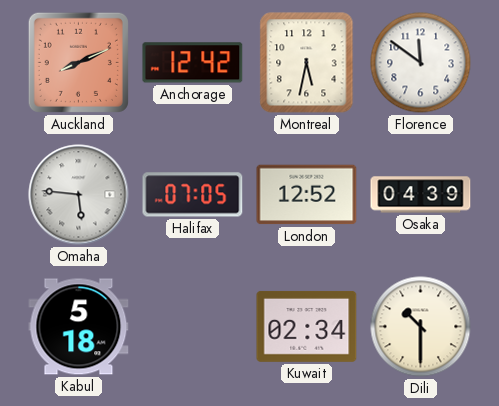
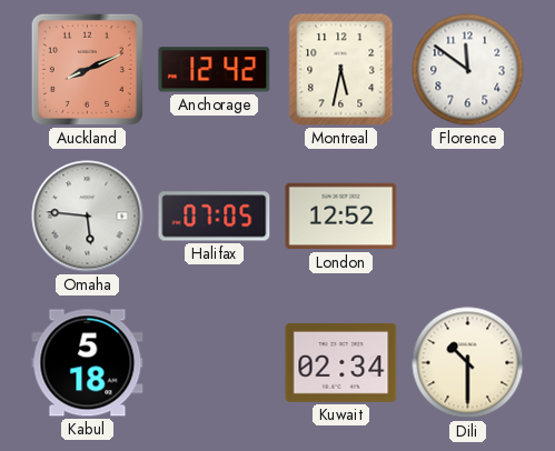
Osaka: 04:39 -> none (421, 195)
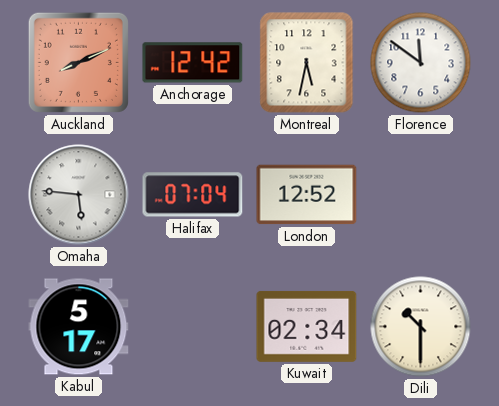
Halifax: 07:05 -> 07:04 (193, 195)
Kabul: 5:18 -> 5:17 (79, 327)
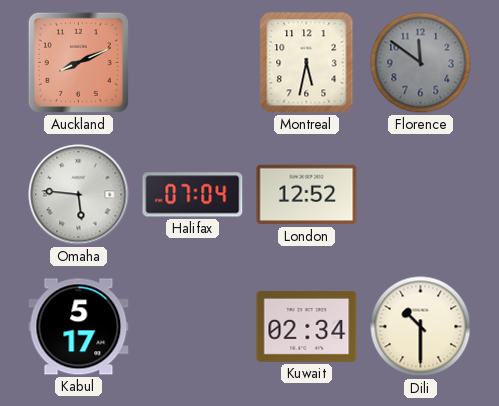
Anchorage: 12:42 -> none (193, 63)
Florence dial: white -> grey (421, 63)
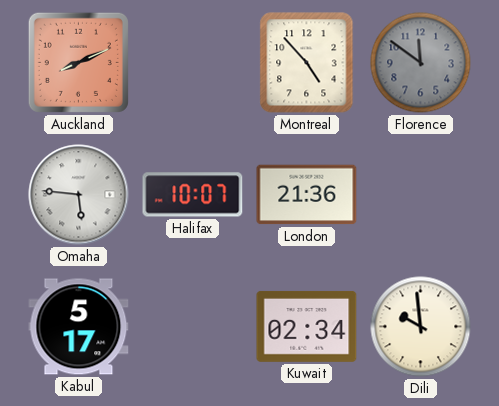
Montreal: 5:32 -> 4:53 (307, 63)
Halifax: 07:04 -> 10:07 (193, 195)
London: 12:52 -> 21:36 (307, 195)
Dili: 10:30 -> 9:59 (421, 327)
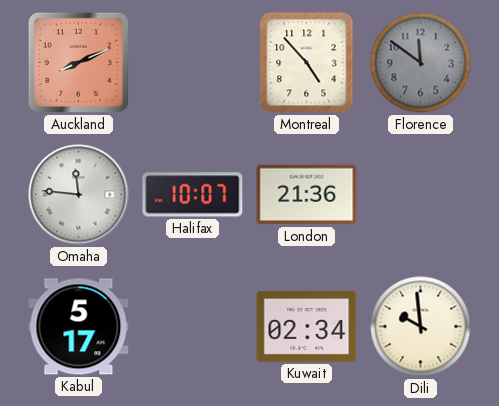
Omaha: 5:46 -> 11:46 (79, 195)
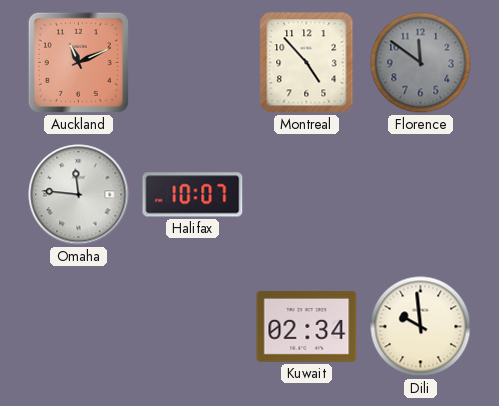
Auckland: 8:11 -> 11:11 (78, 62)
London: 21:36 -> none (307, 195)
Kabul: 5:17 -> none (79, 327)
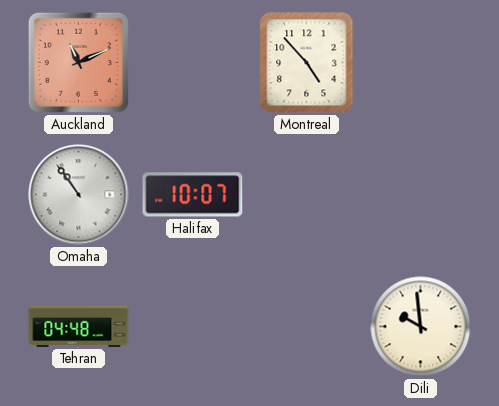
Florence: 11:51 -> none (421, 63)
Omaha: 11:46 -> 10:54 (79, 195)
Tehran: none -> 04:48 (79, 326)
Kuwait: 02:34 -> none (307, 326)
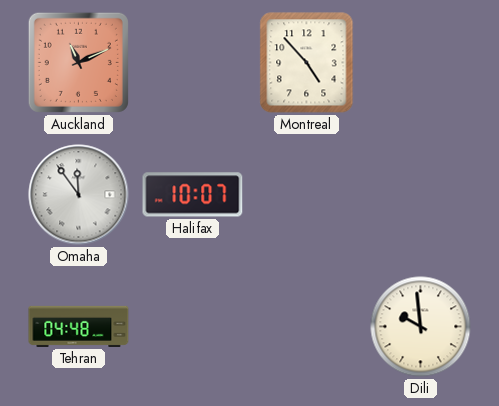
Omaha: 10:54 -> 11:54 (79, 195)
